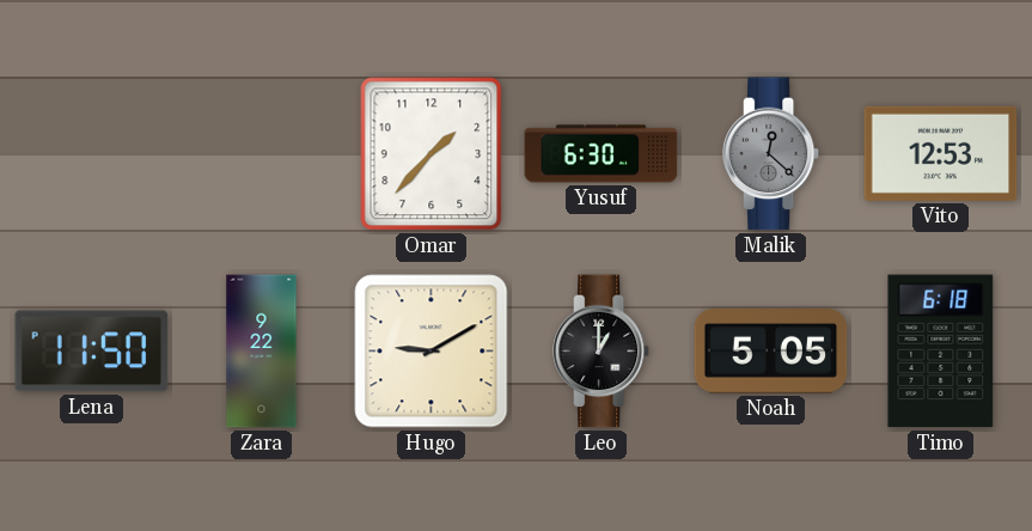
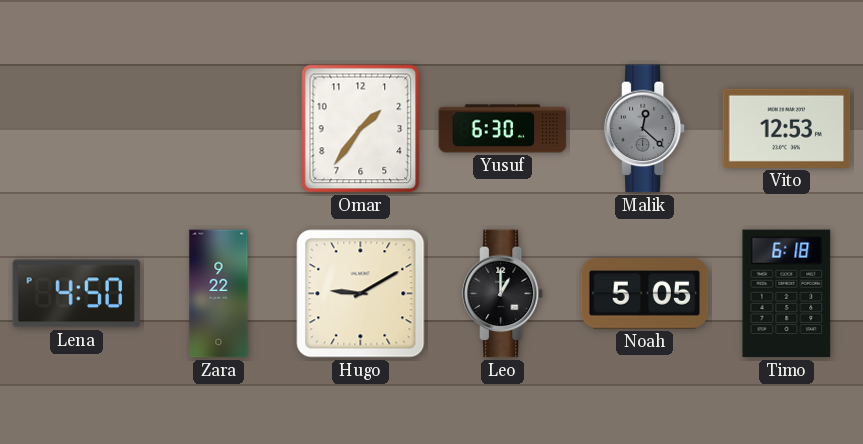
Omar: 1:37 -> 1:36 (361, 129)
Lena: 11:50 -> 4:50 (77, 294)
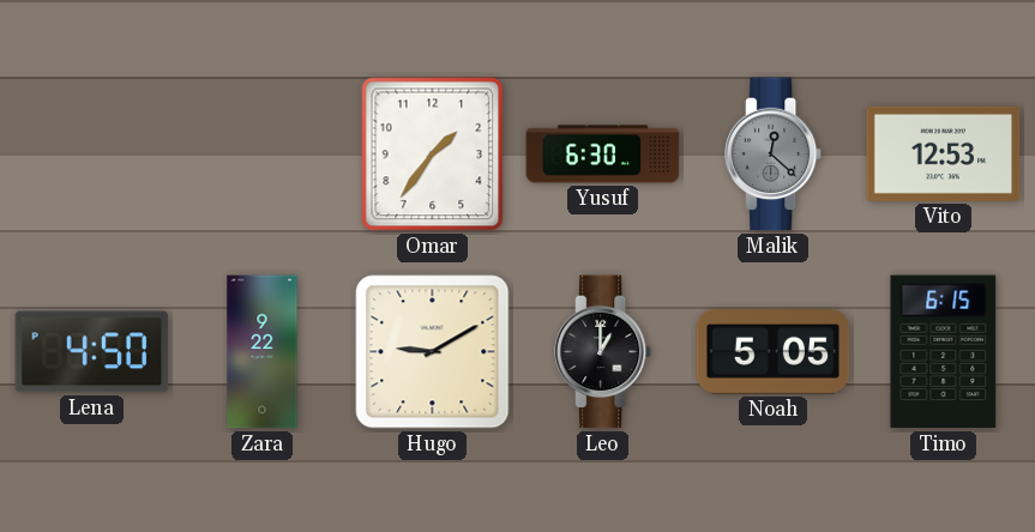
Timo: 6:18 -> 6:15 (944, 352)
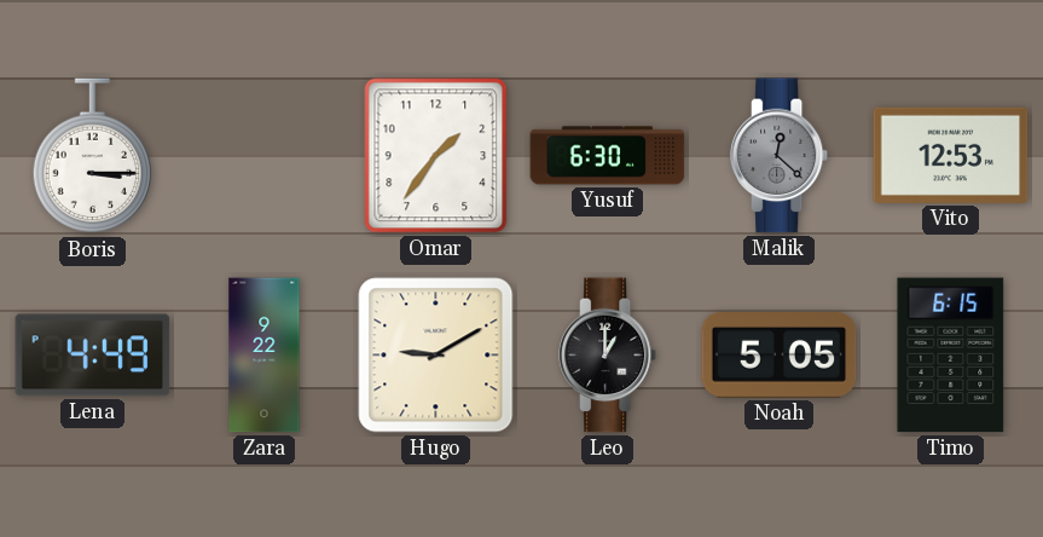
Boris: none -> 3:15 (93, 156)
Lena: 4:50 -> 4:49 (93, 356)
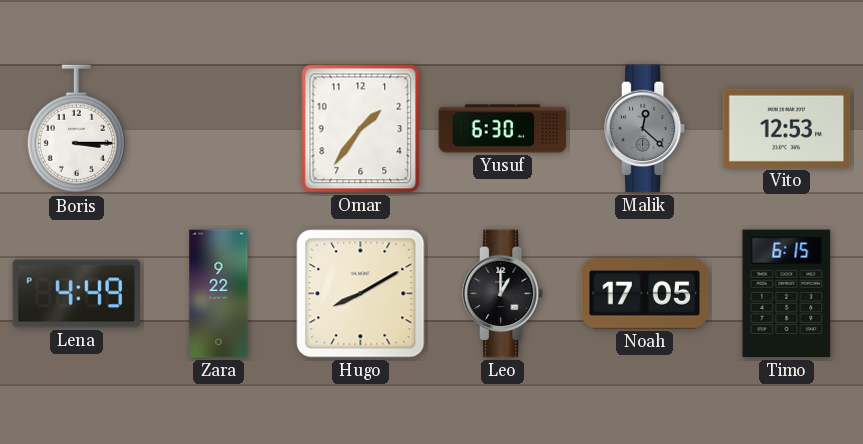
Hugo: 9:10 -> 8:10 (361, 294)
Noah: 5:05 -> 17:05 (645, 294)
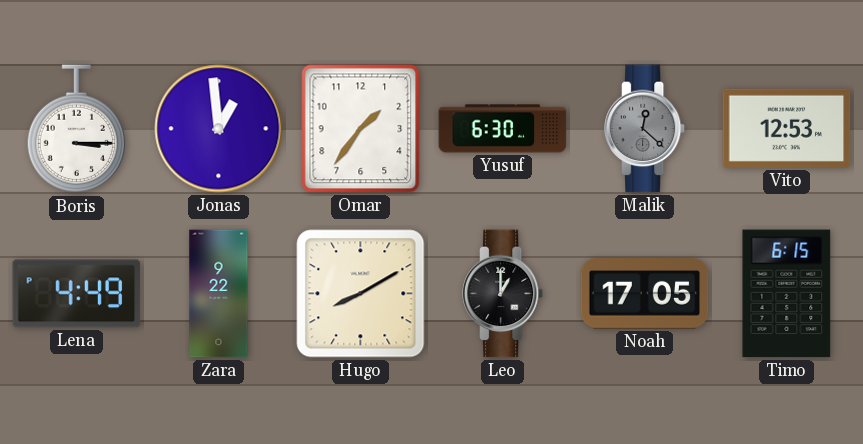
Jonas: none -> 12:59 (219, 129)
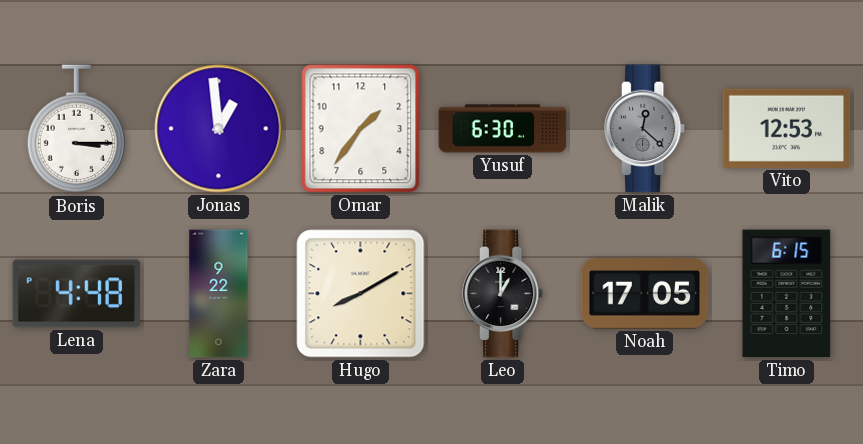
Lena: 4:49 -> 4:48 (77, 294)
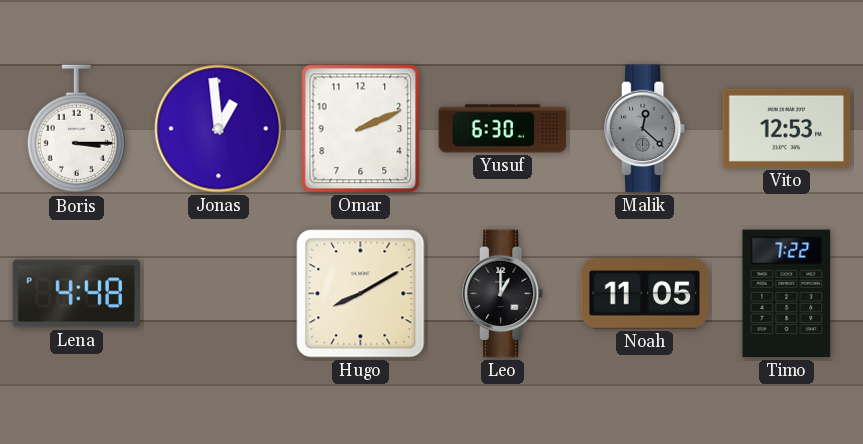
Omar: 1:36 -> 2:11 (361, 129)
Zara: 9:22 -> none (219, 294)
Noah: 17:05 -> 11:05 (645, 294)
Timo: 6:15 -> 7:22 (787, 294)
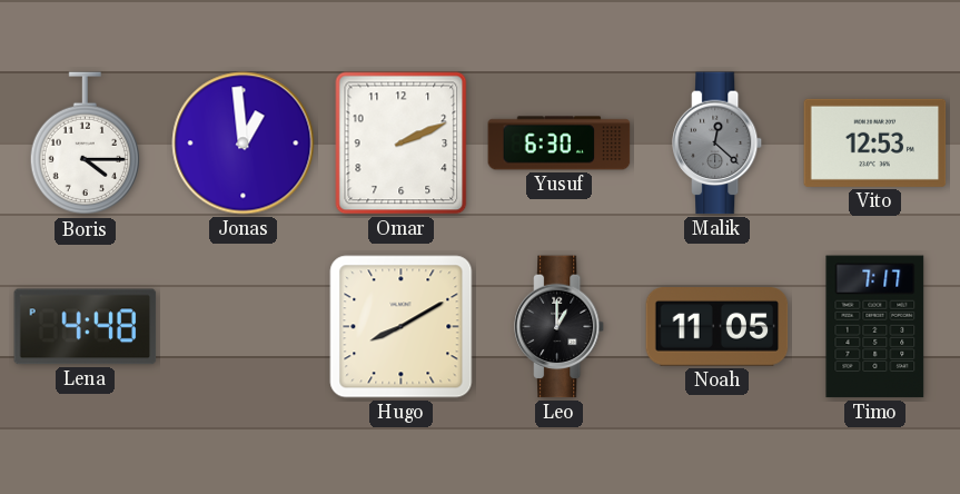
Boris: 3:15 -> 4:15 (86, 144)
Timo: 7:22 -> 7:17 (875, 327)
